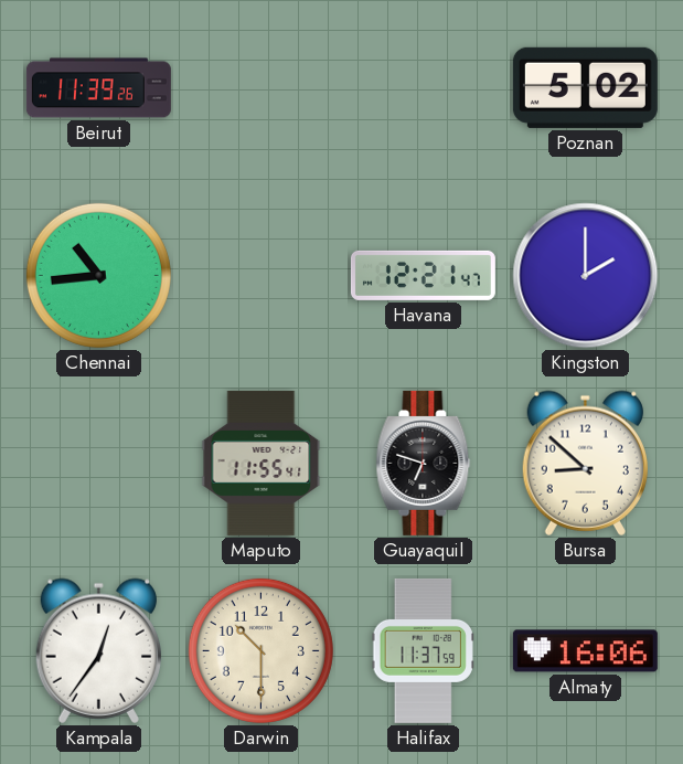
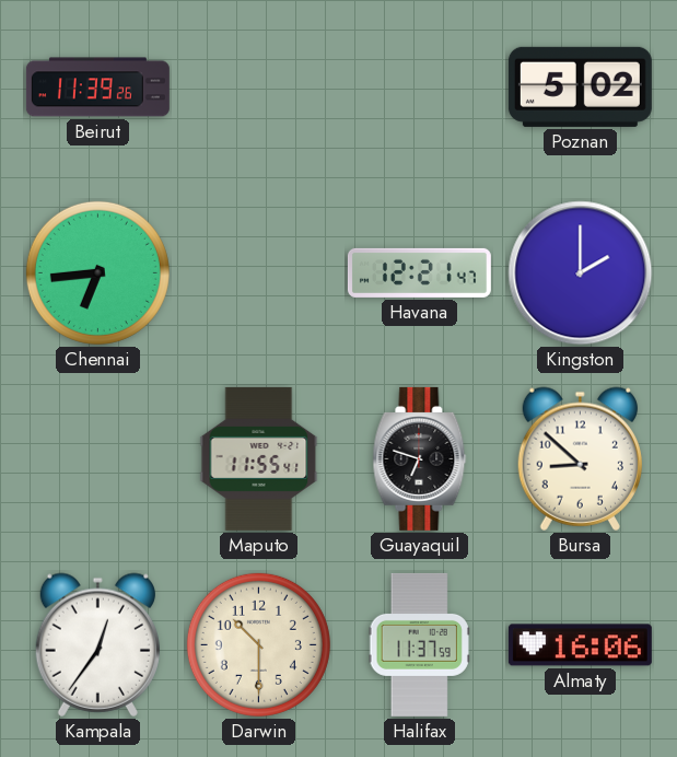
Chennai: 10:44 -> 6:44 (97, 272)
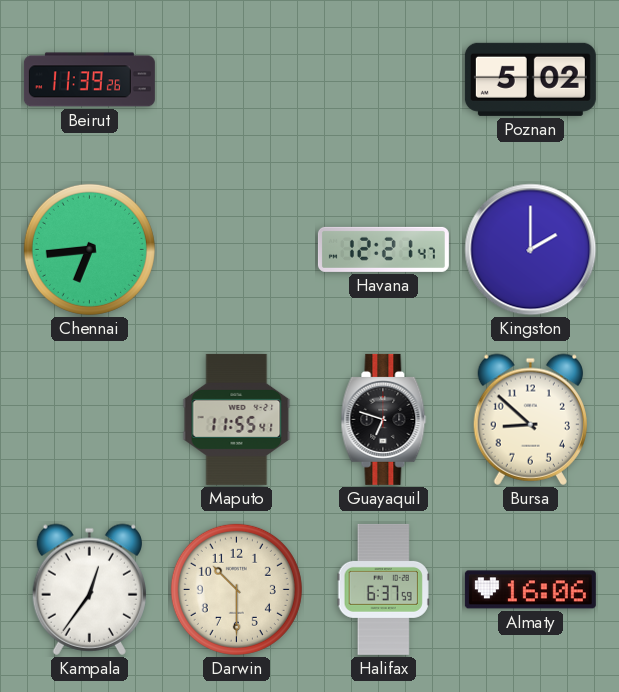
Halifax: 11:37 -> 6:37 (383, 589)
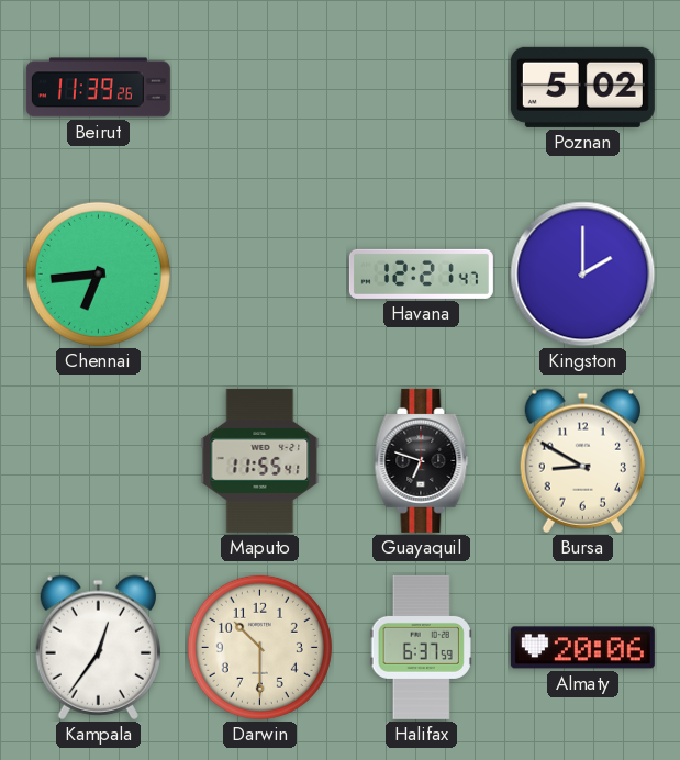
Bursa: 8:52 -> 8:50 (582, 460)
Almaty: 16:06 -> 20:06 (582, 648)
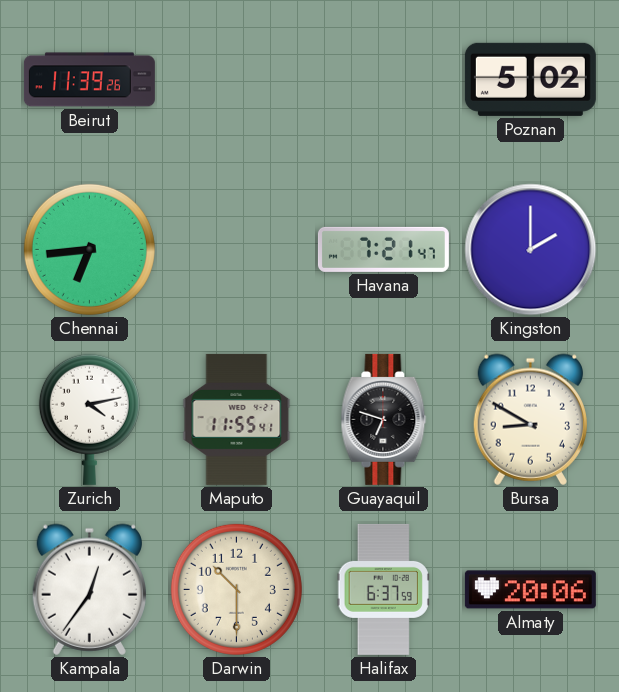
Havana: 12:21 -> 7:21 (383, 249)
Zurich: none -> 4:13 (89, 419)
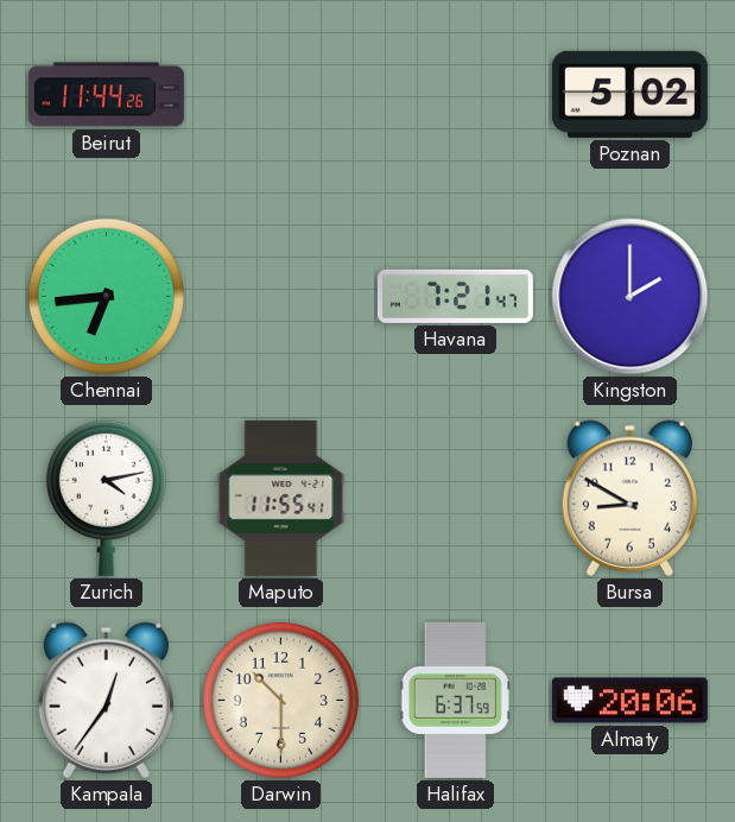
Beirut: 11:39 -> 11:44 (106, 95)
Guayaquil: 6:48 -> none (384, 419)
